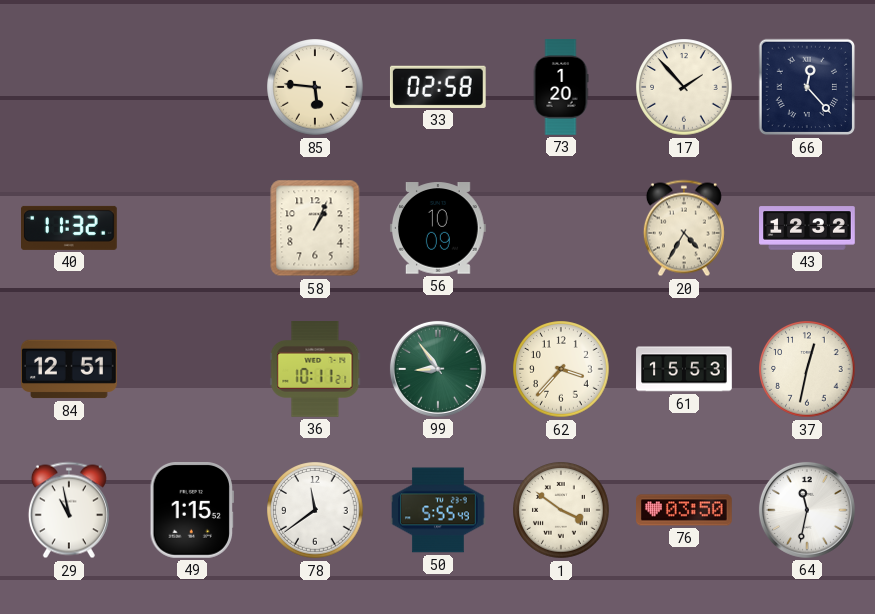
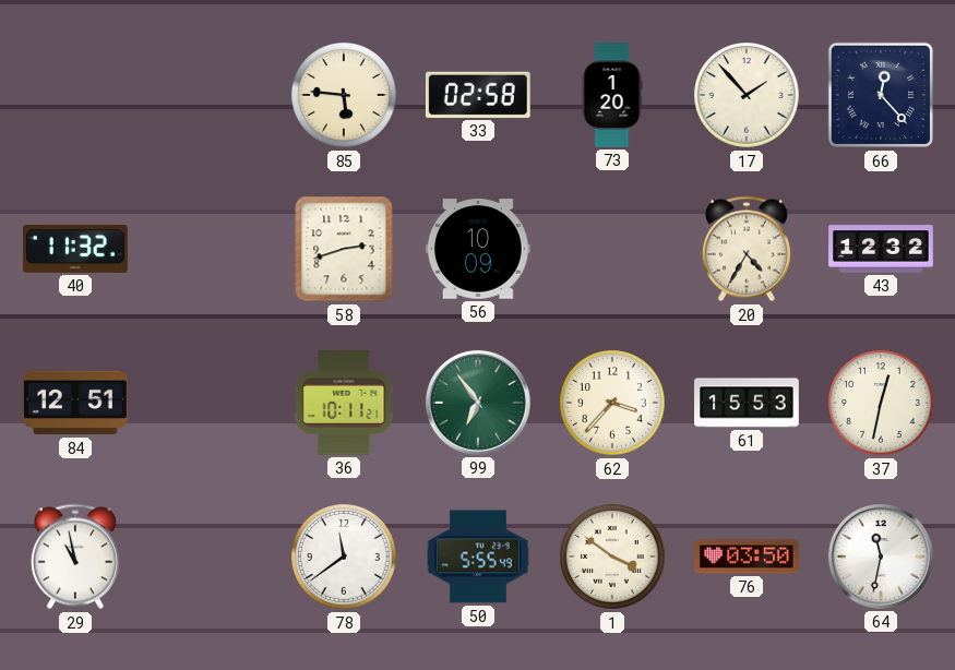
58: 1:04 -> 2:42 (344, 249)
99: 8:54 -> 6:54 (478, 403)
49: 1:15 -> none (191, 511)
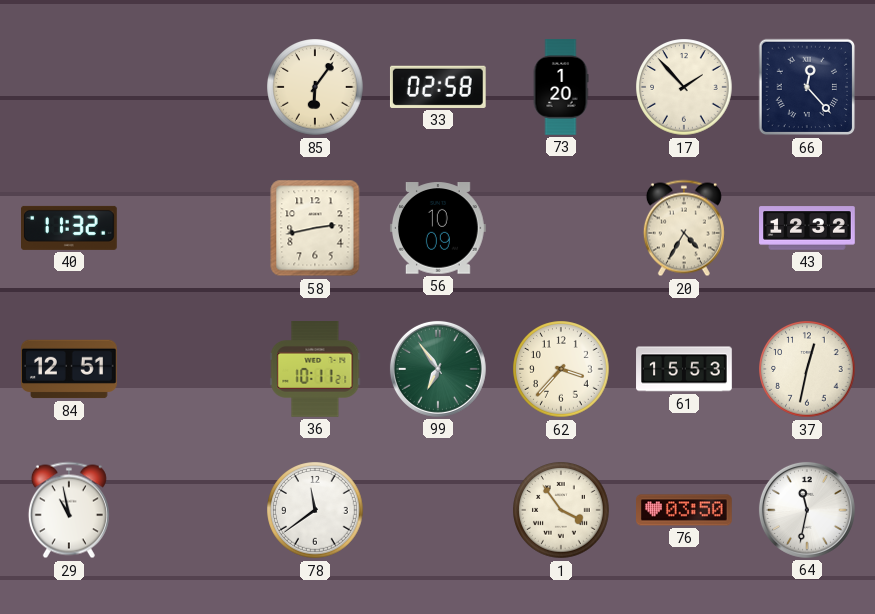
85: 5:46 -> 6:06 (315, 87)
58: 2:42 -> 2:43 (315, 228)
50: 5:55 -> none (479, 557)
1: 3:51 -> 3:54 (561, 510)
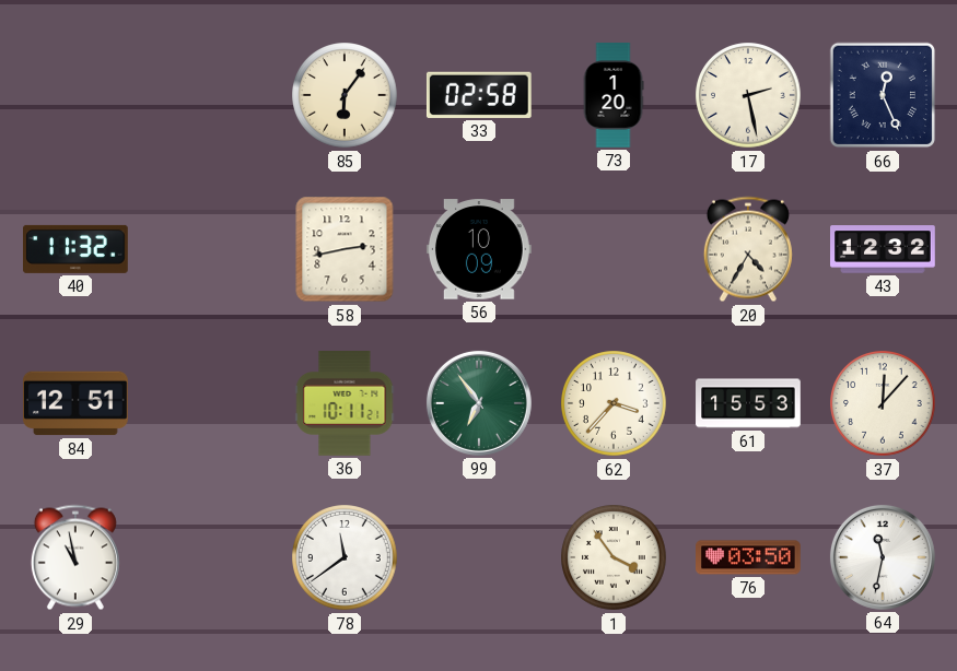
17: 1:53 -> 2:28 (748, 95)
66: 12:23 -> 12:26 (883, 95)
37: 12:32 -> 12:07 (883, 403)
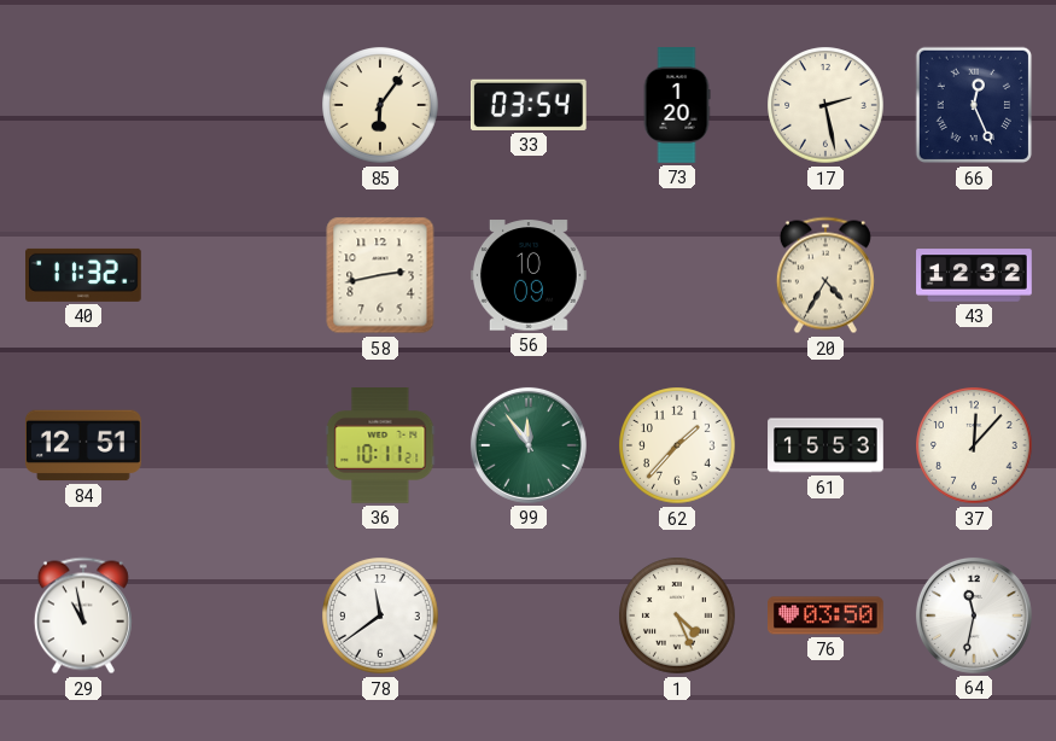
33: 02:58 -> 03:54 (529, 105)
99: 6:54 -> 11:54 (529, 445)
62: 3:37 -> 1:37 (677, 445)
1: 3:54 -> 4:26 (677, 615)
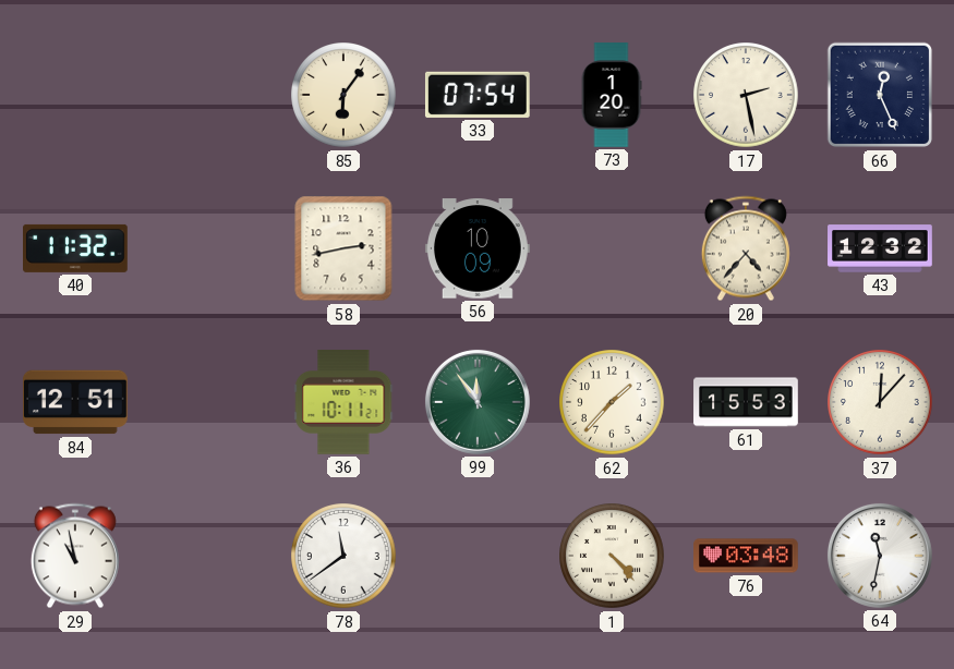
33: 03:54 -> 07:54 (478, 95)
20: 4:35 -> 4:37 (746, 248)
1: 4:26 -> 4:23 (612, 556)
76: 03:50 -> 03:48 (747, 556)
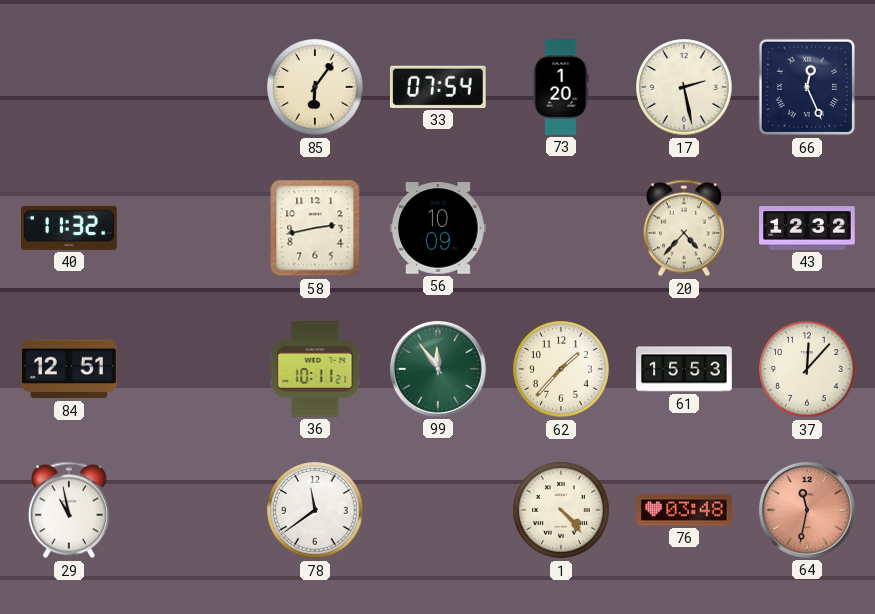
64 dial: white -> salmon (807, 510)
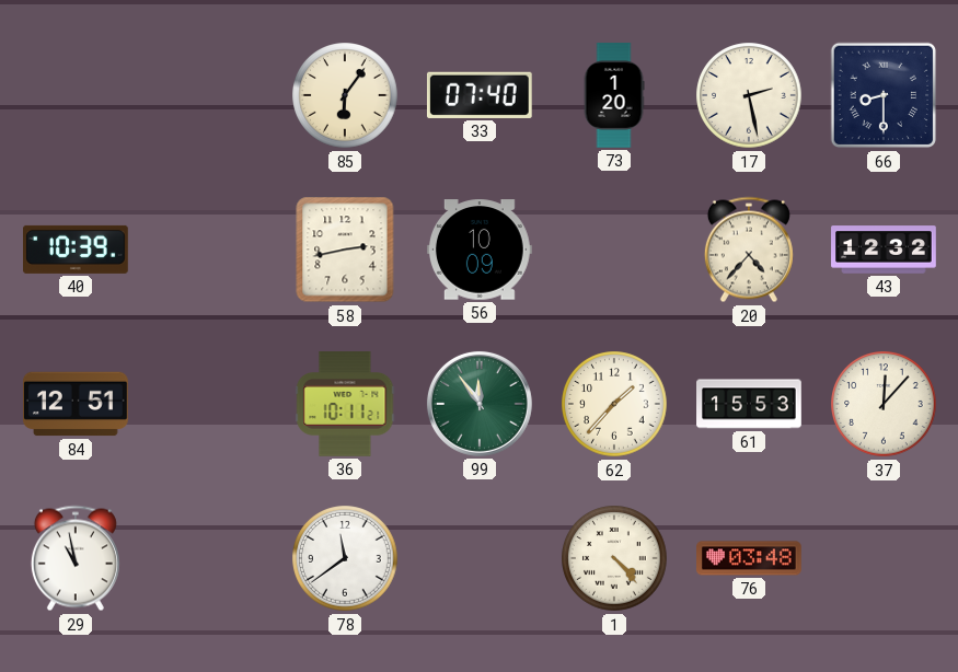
33: 07:54 -> 07:40 (480, 95)
66: 12:26 -> 8:30 (884, 95)
40: 11:32 -> 10:39 (77, 250)
64: 11:32 -> none (807, 510)
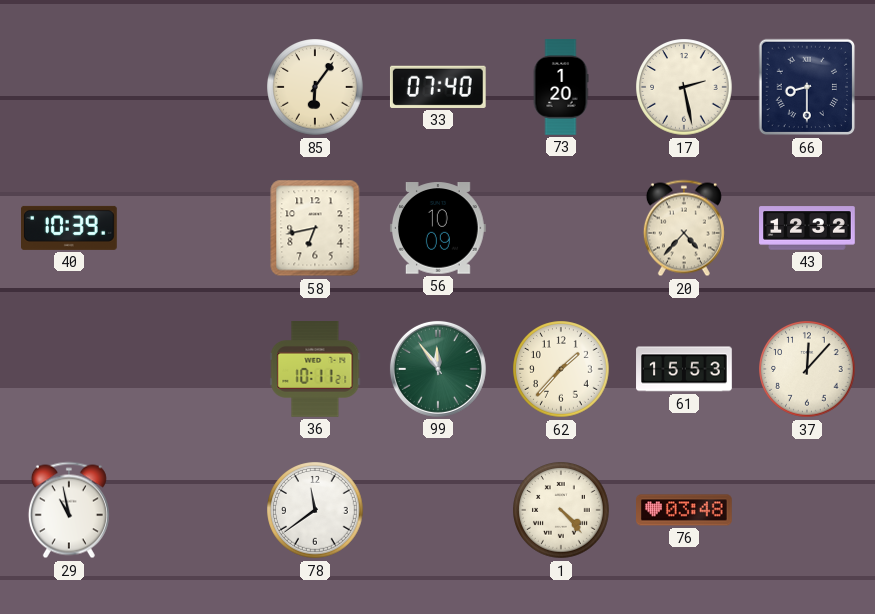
58: 2:43 -> 6:43 (315, 228)
84: 12:51 -> none (77, 404)
